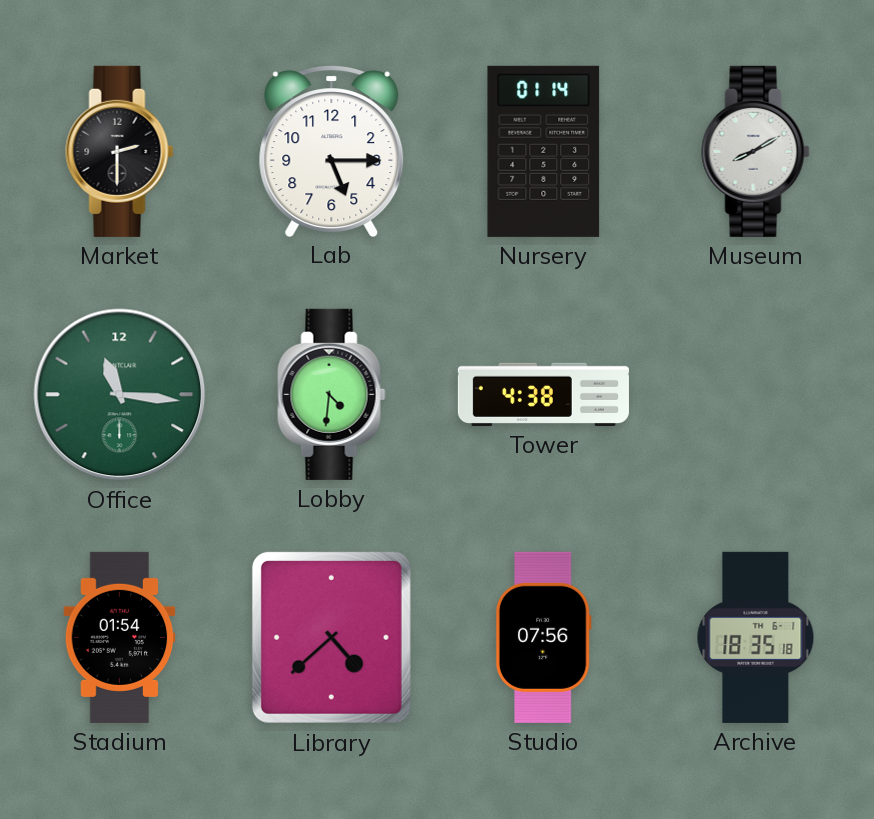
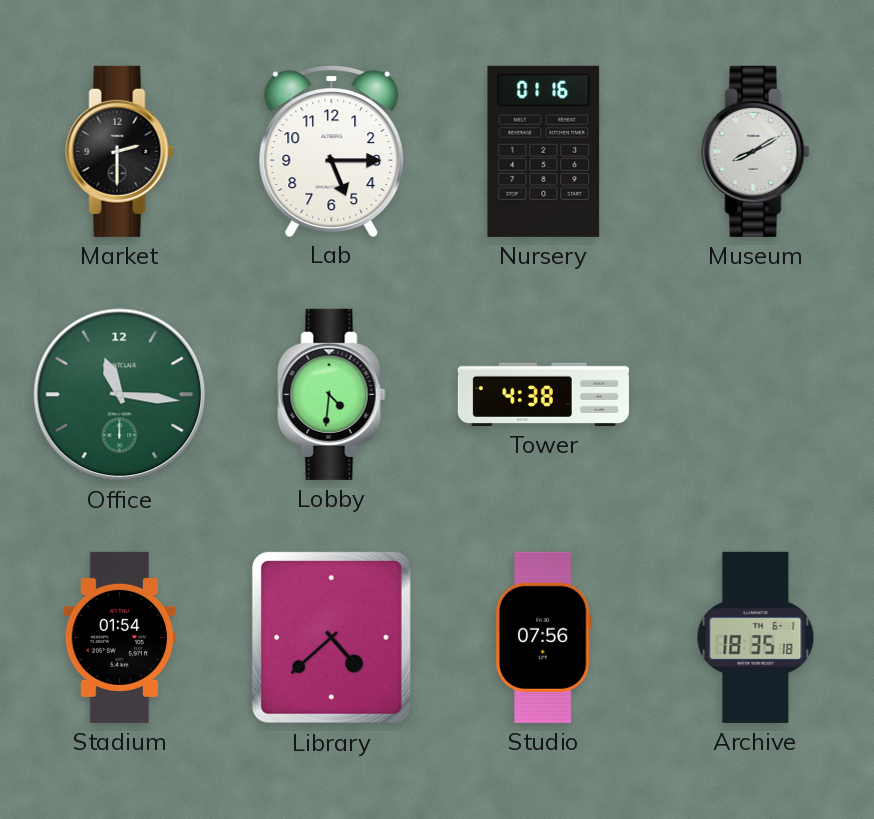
Nursery: 01:14 -> 01:16 (544, 151)
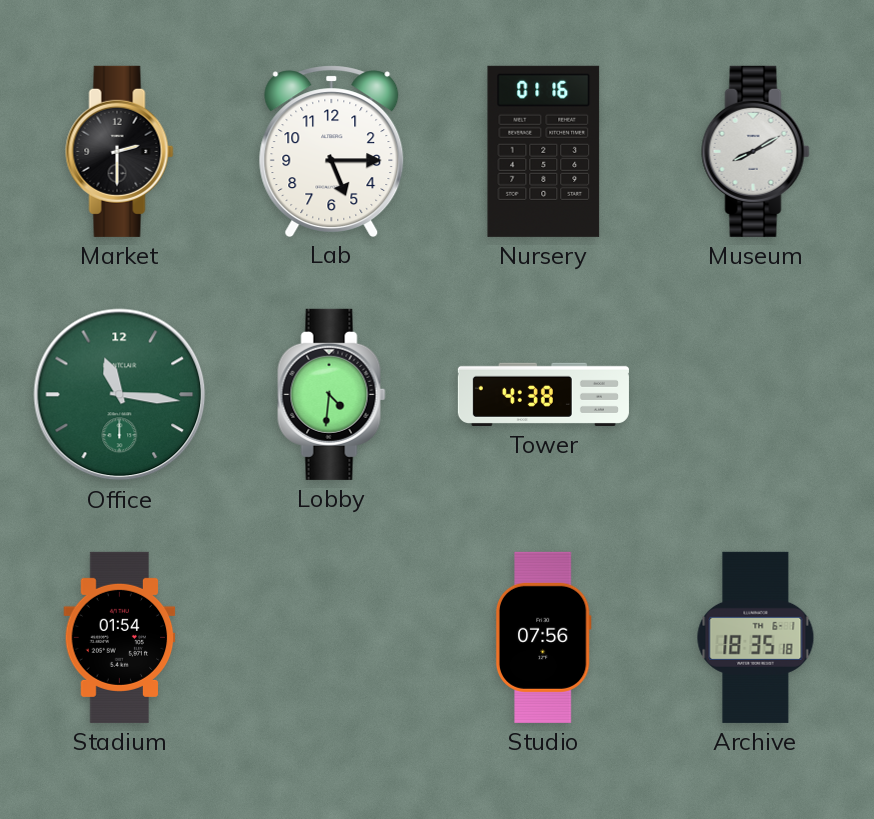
Library: 4:38 -> none (331, 637)
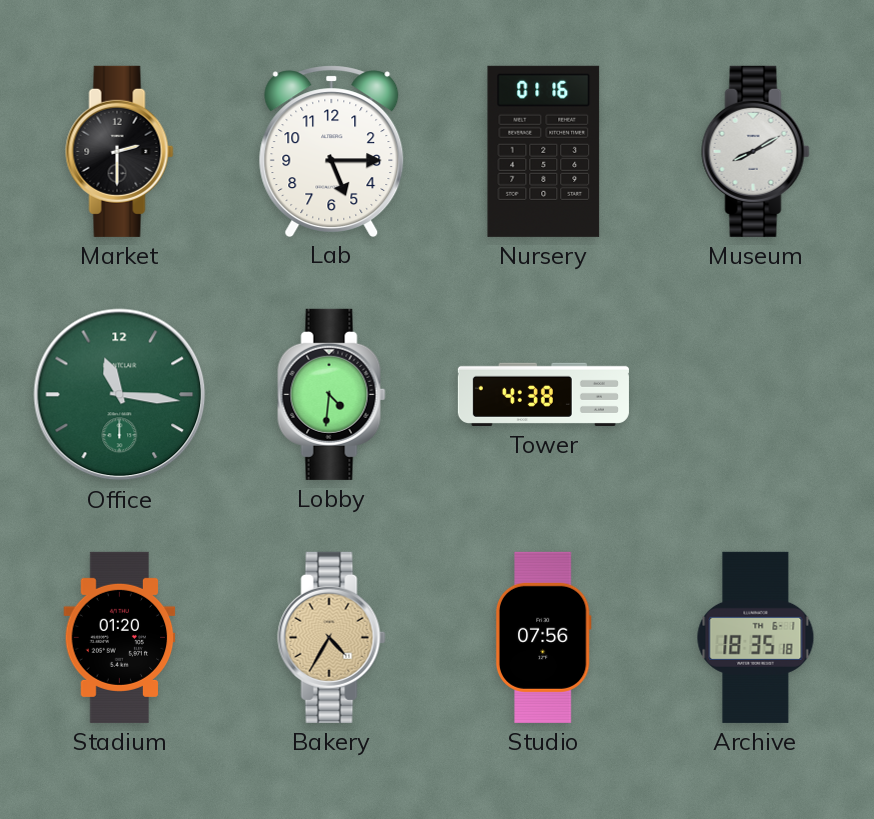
Stadium: 01:54 -> 01:20 (120, 637)
Bakery: none -> 4:35 (332, 637)
